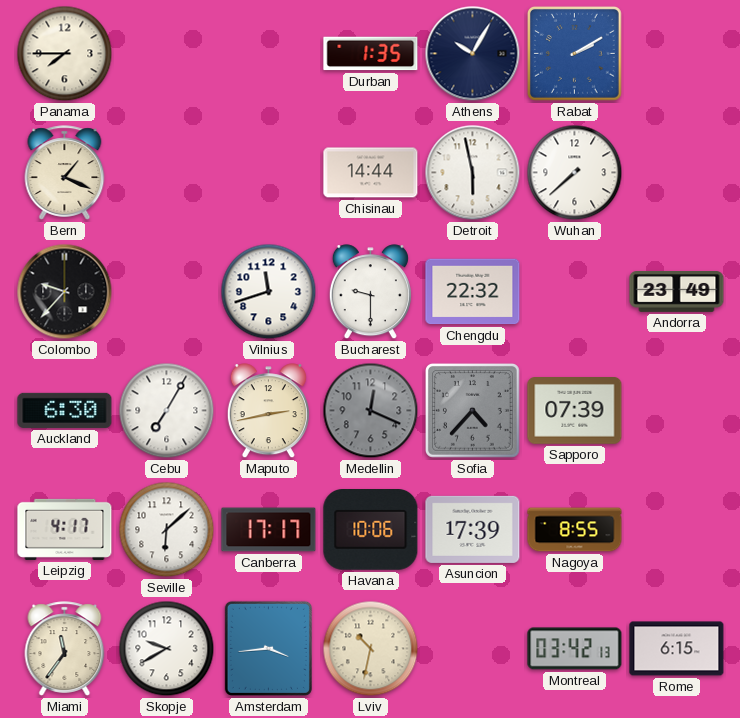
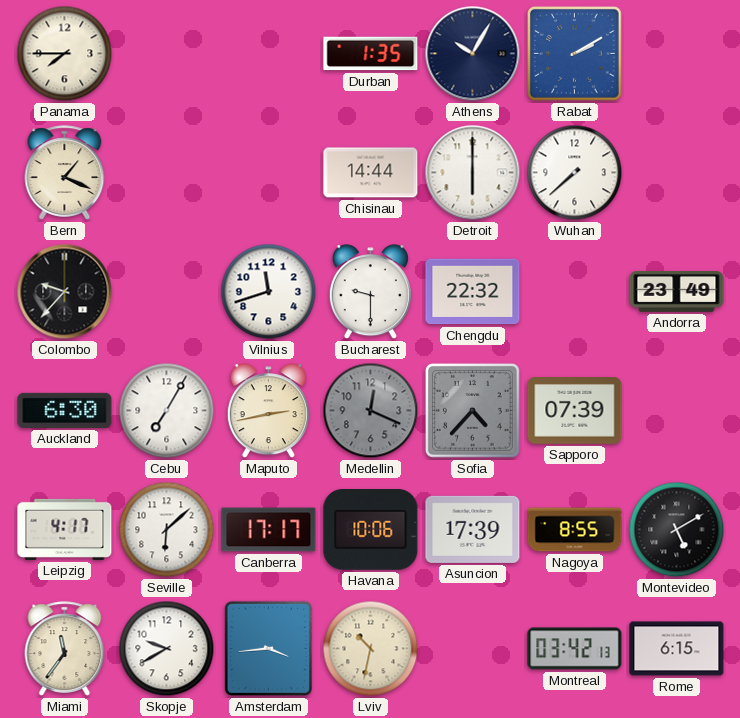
Detroit: 5:58 -> 6:00 (473, 173)
Montevideo: none -> 5:10 (677, 530)
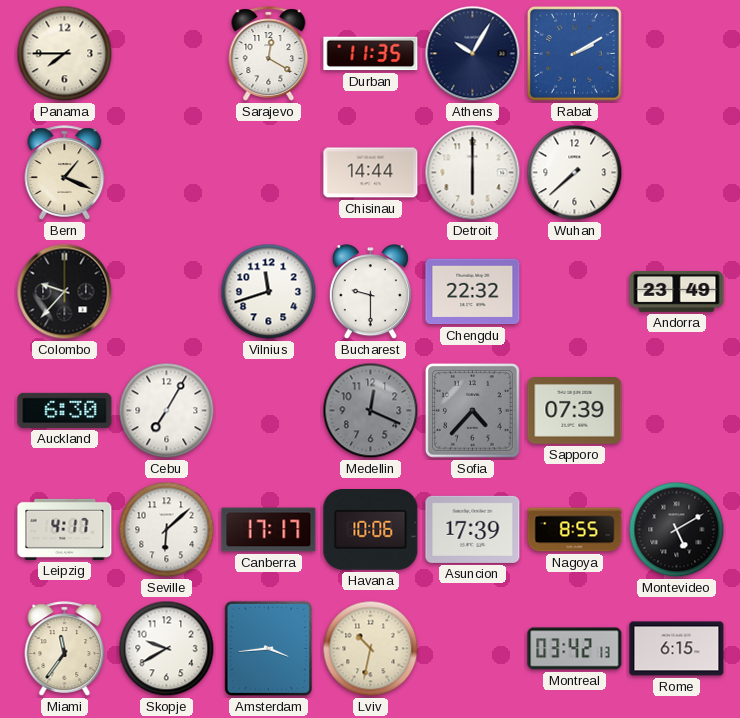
Sarajevo: none -> 12:20 (269, 54)
Durban: 1:35 -> 11:35 (371, 54)
Maputo: 2:43 -> none (268, 411)
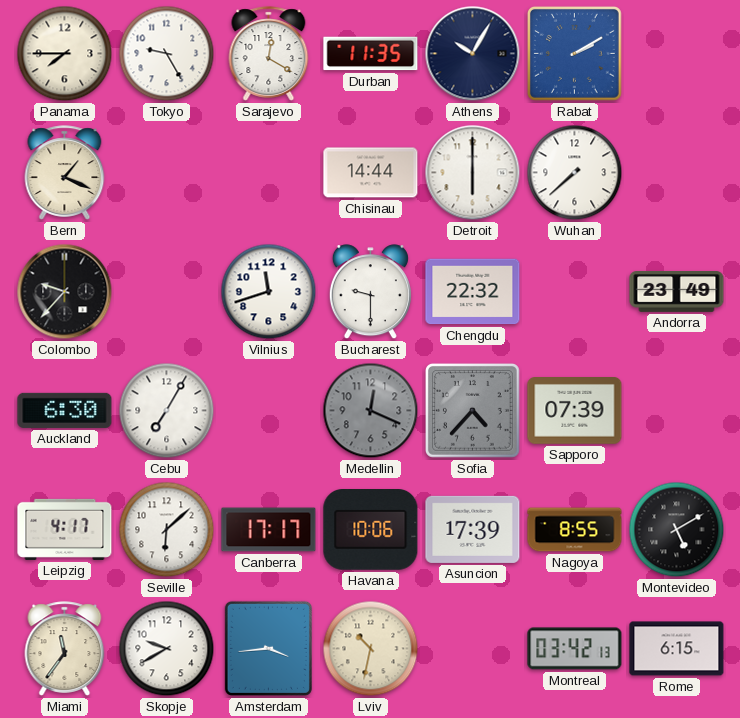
Tokyo: none -> 9:25 (167, 54)
